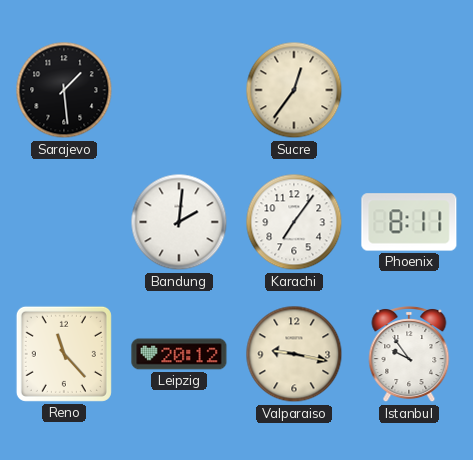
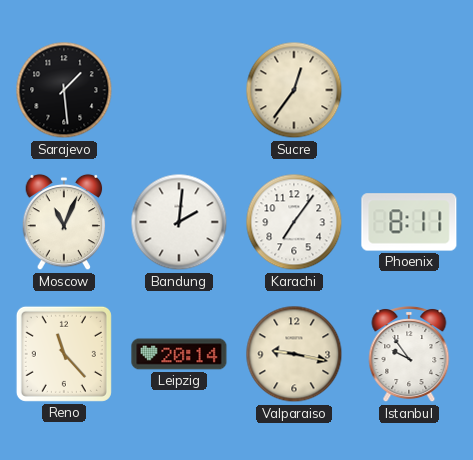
Moscow: none -> 11:04 (64, 222)
Leipzig: 20:12 -> 20:14 (179, 354)
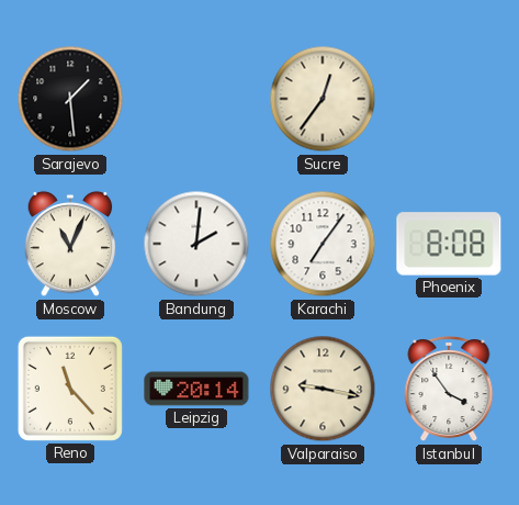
Phoenix: 8:11 -> 8:08 (449, 244)
Istanbul: 9:54 -> 3:54 (449, 390)
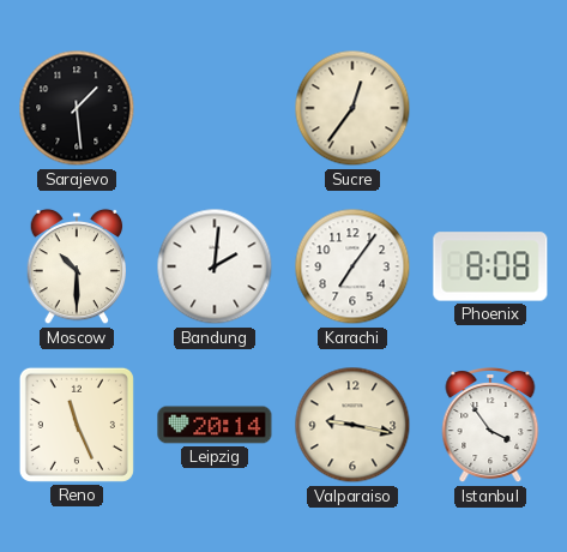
Moscow: 11:04 -> 10:30 (77, 266)
Reno: 11:23 -> 11:26 (77, 425)
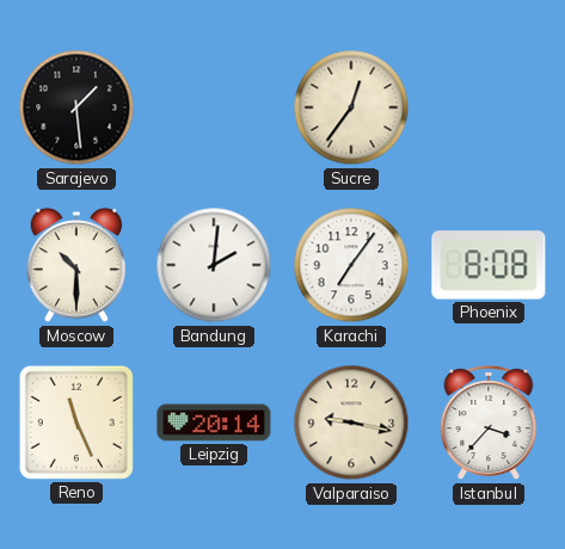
Istanbul: 3:54 -> 3:37 (489, 424)
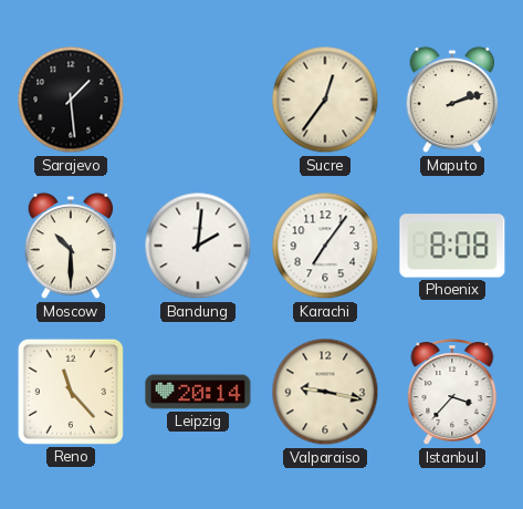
Maputo: none -> 2:12 (452, 100)
Reno: 11:26 -> 11:23 (71, 392)
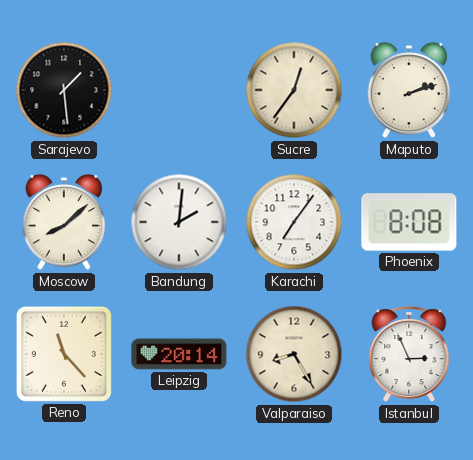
Moscow: 10:30 -> 8:08 (64, 222)
Valparaiso: 9:17 -> 8:25 (294, 354)
Istanbul: 3:37 -> 2:56 (409, 355)
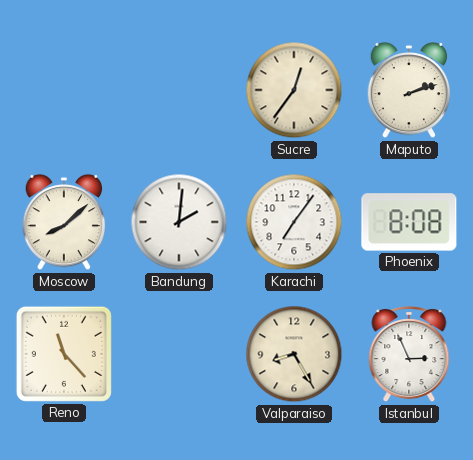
Sarajevo: 1:29 -> none (64, 90)
Leipzig: 20:14 -> none (179, 354)
